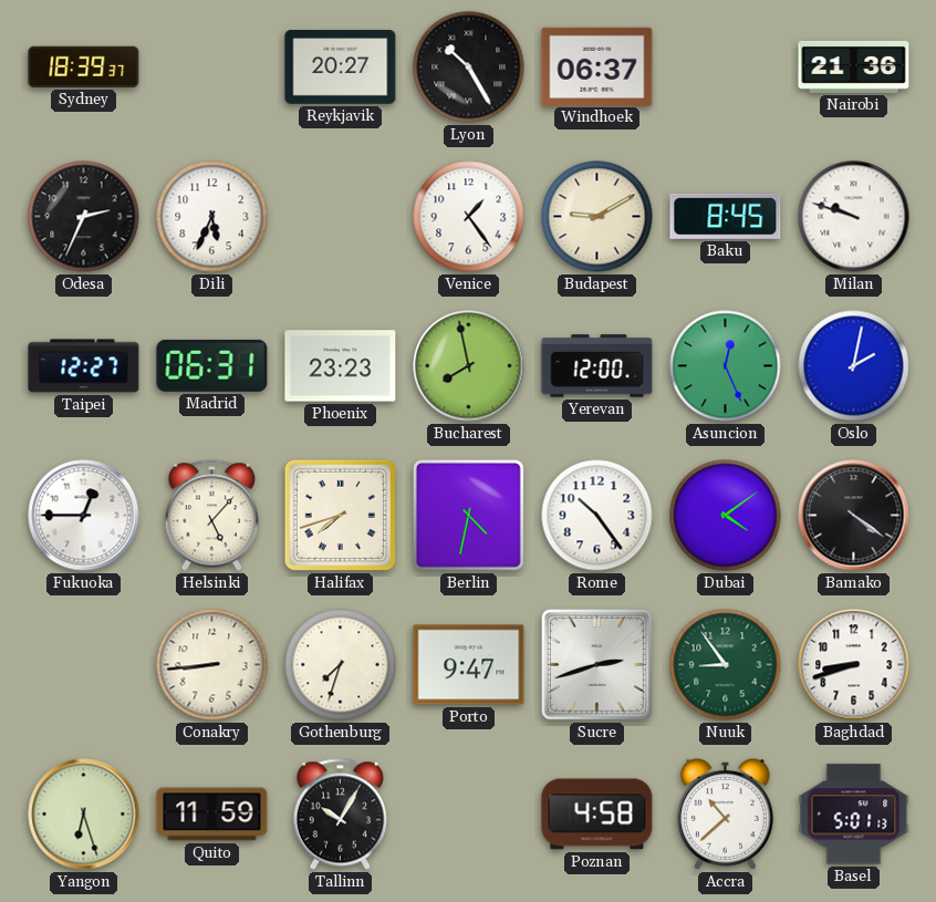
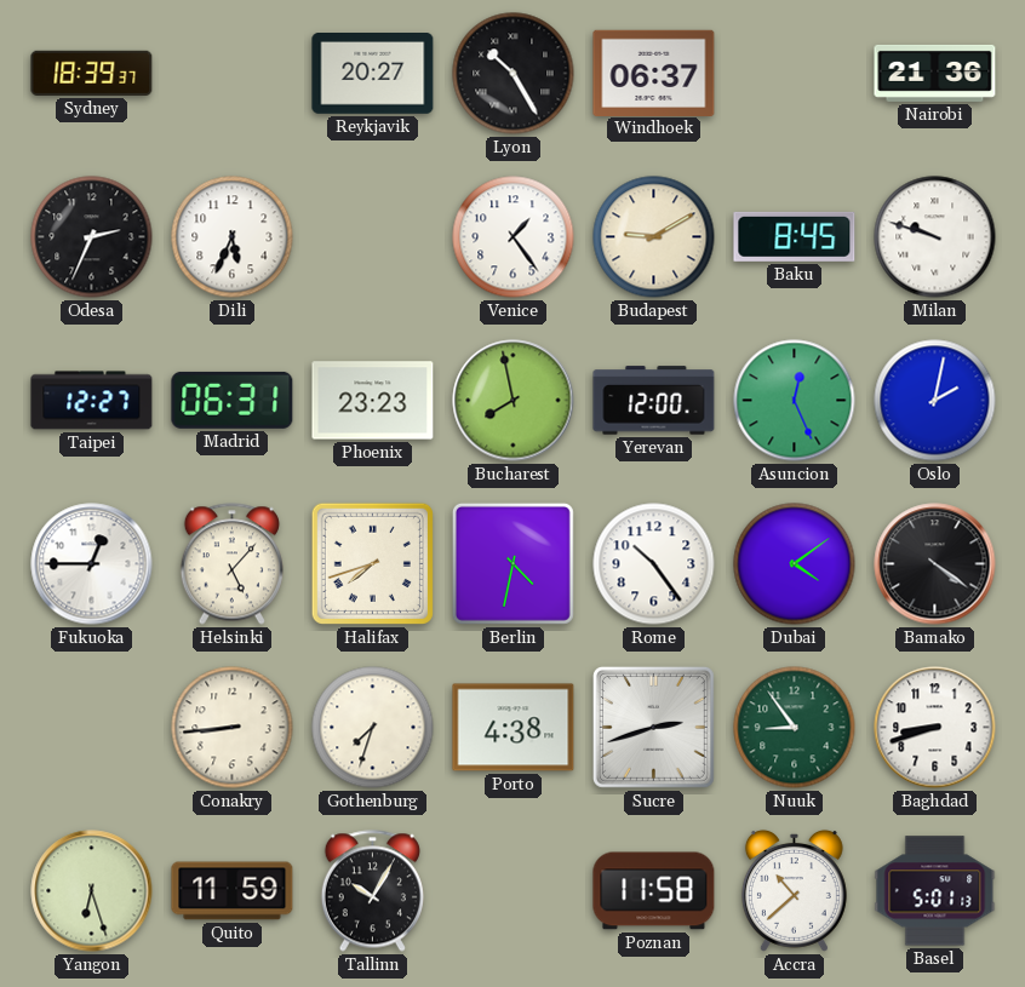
Porto: 9:47 -> 4:38 (514, 728)
Poznan: 4:58 -> 11:58 (654, 891)
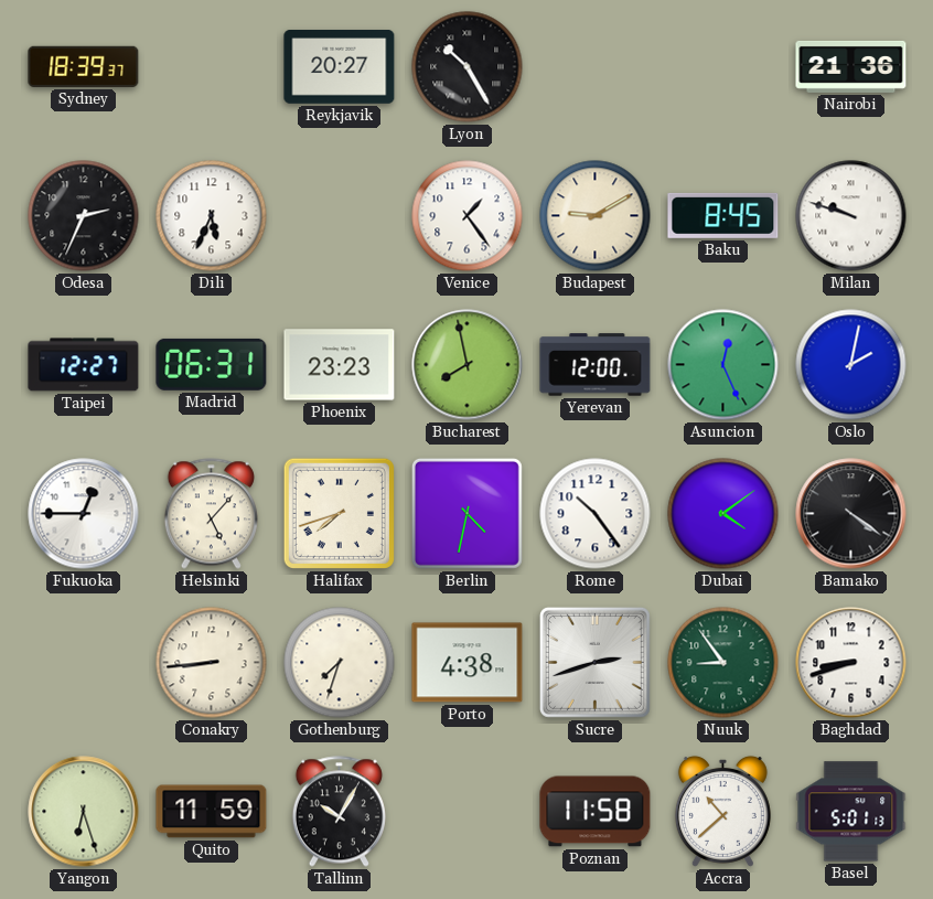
Windhoek: 06:37 -> none (654, 73)
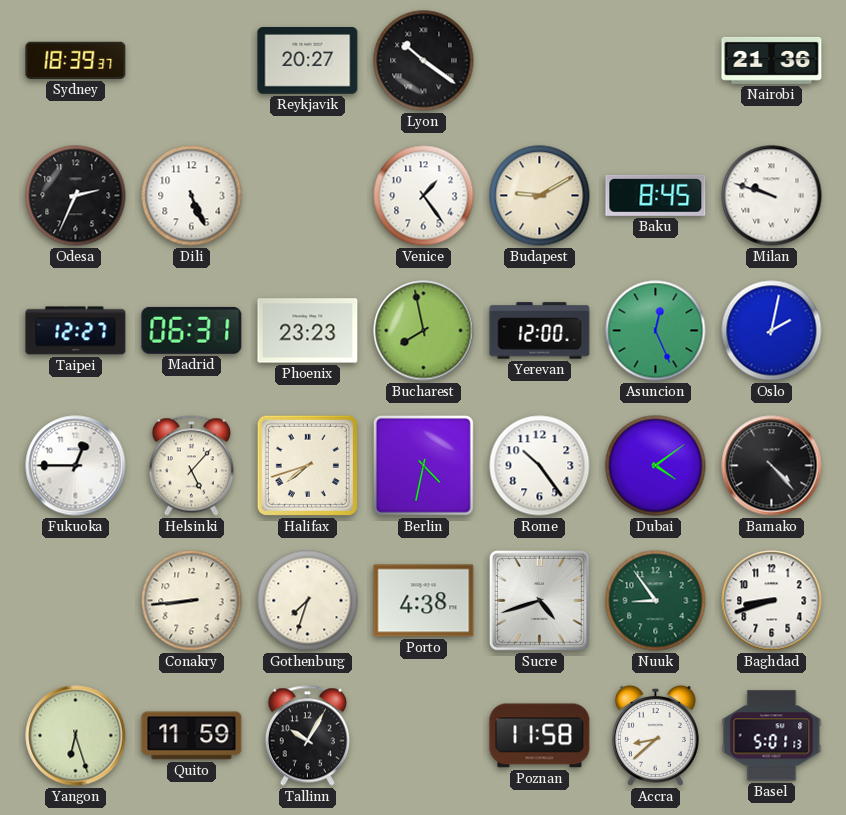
Lyon: 10:25 -> 10:21 (424, 61)
Dili: 5:34 -> 5:26 (192, 196)
Bamako: 4:21 -> 4:23 (772, 466)
Sucre: 2:42 -> 4:42 (539, 600)
Accra: 10:38 -> 8:38 (655, 735)
